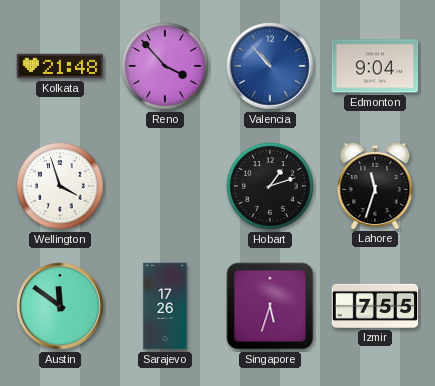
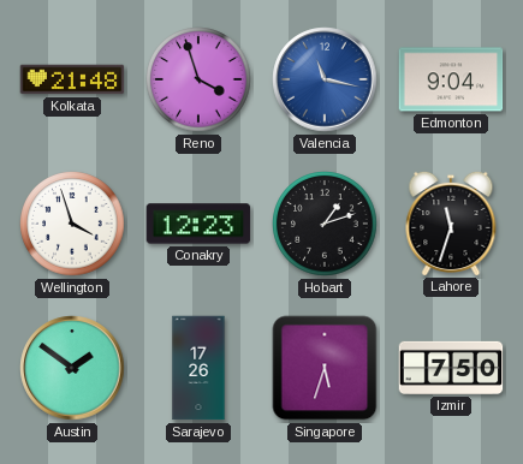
Reno: 3:53 -> 3:57 (198, 79)
Valencia: 10:53 -> 11:17 (325, 79)
Conakry: none -> 12:23 (198, 224)
Austin: 11:51 -> 1:51 (72, 368)
Izmir: 7:55 -> 7:50 (451, 368)
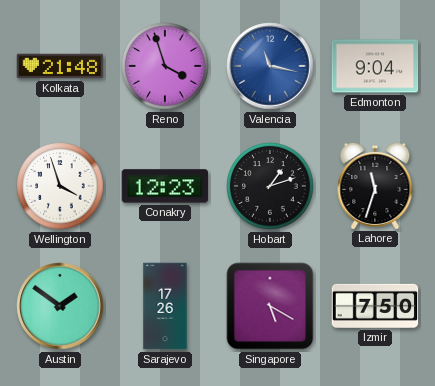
Singapore: 5:33 -> 5:20 (270, 306)
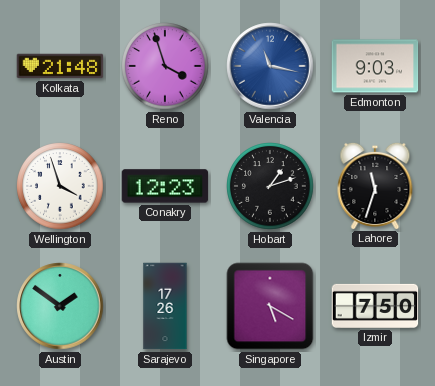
Edmonton: 9:04 -> 9:03 (375, 66)
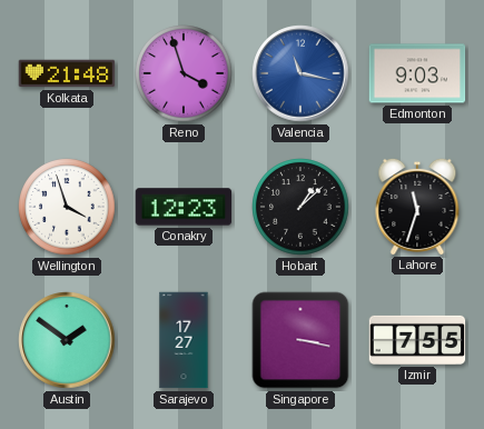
Hobart: 1:12 -> 1:08 (300, 207)
Sarajevo: 17:26 -> 17:27 (184, 340)
Singapore: 5:20 -> 3:17 (300, 340)
Izmir: 7:50 -> 7:55 (417, 340)
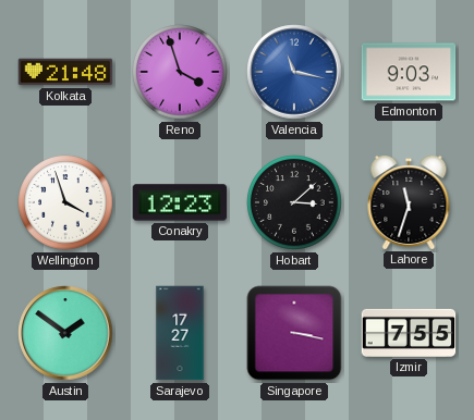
Hobart: 1:08 -> 3:08 (294, 202)
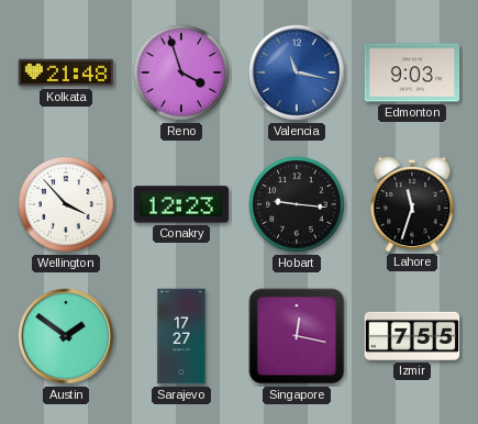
Wellington: 3:57 -> 3:53 (66, 204)
Hobart: 3:08 -> 9:16 (297, 204)
Singapore: 3:17 -> 12:17 (297, 336)
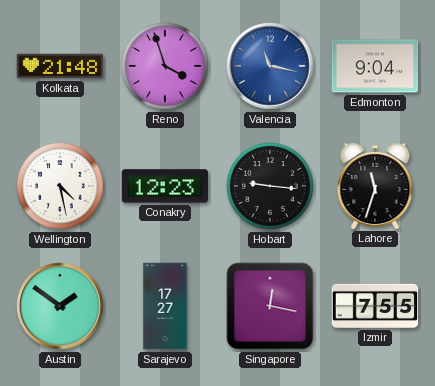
Edmonton: 9:03 -> 9:04 (375, 66)
Wellington: 3:53 -> 4:28 (60, 186)
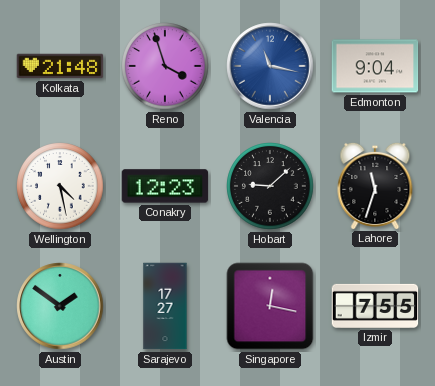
Hobart: 9:16 -> 9:08 (270, 186)
